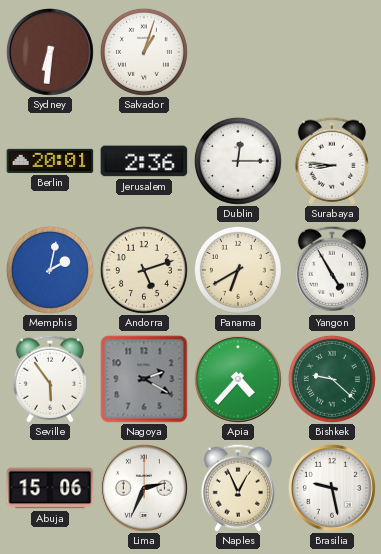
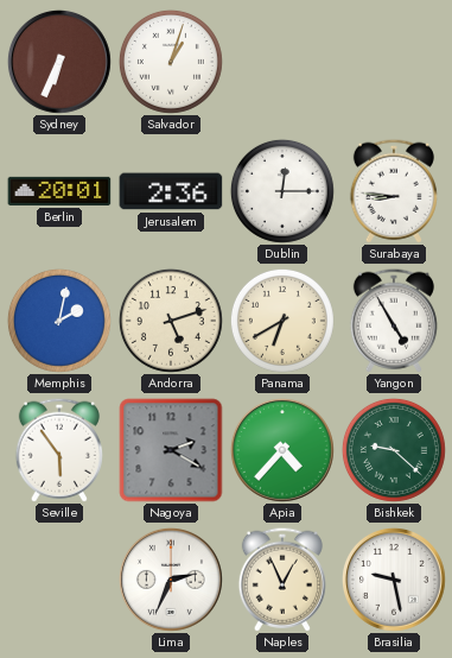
Sydney: 6:31 -> 6:34 (59, 62)
Abuja: 15:06 -> none (50, 488)
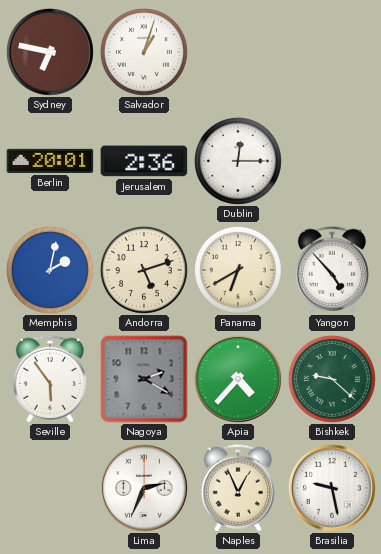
Sydney: 6:34 -> 6:47 (50, 52)
Surabaya: 8:46 -> none (394, 191)
Yangon: 4:55 -> 4:53 (332, 270)
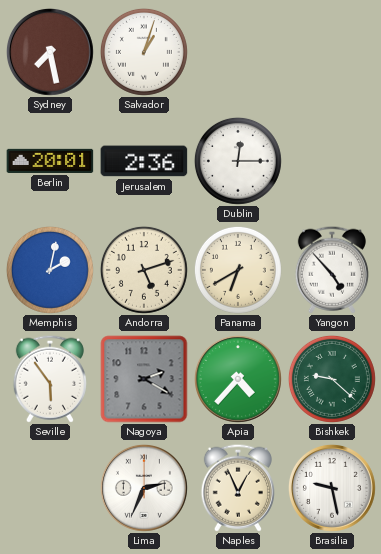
Sydney: 6:47 -> 7:28 (50, 52)
